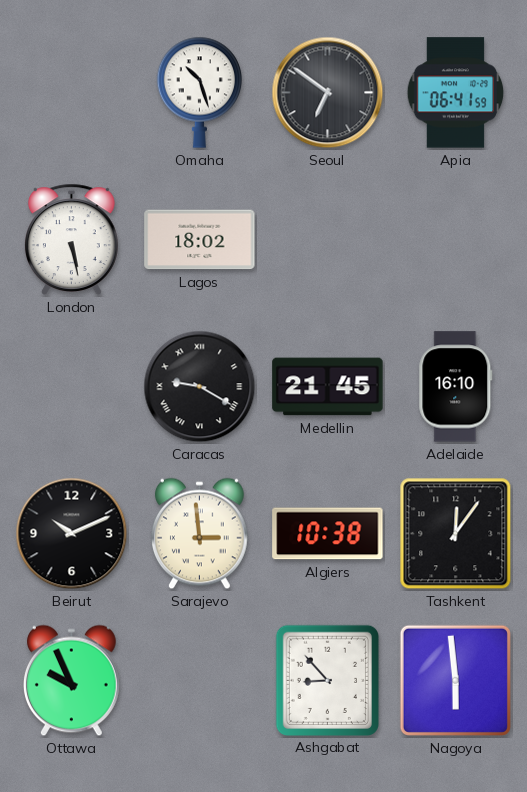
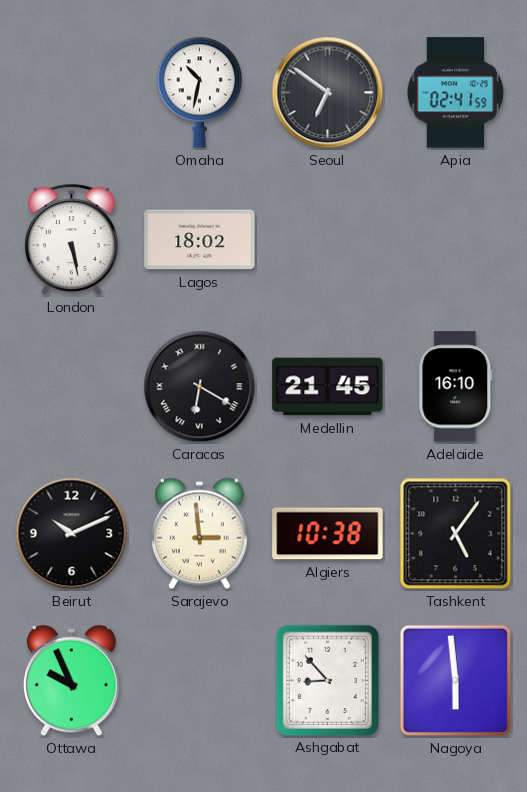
Omaha: 10:27 -> 10:32 (199, 92)
Apia: 06:41 -> 02:41 (456, 93)
Caracas: 9:20 -> 6:20 (200, 387)
Tashkent: 12:06 -> 5:06 (456, 534)
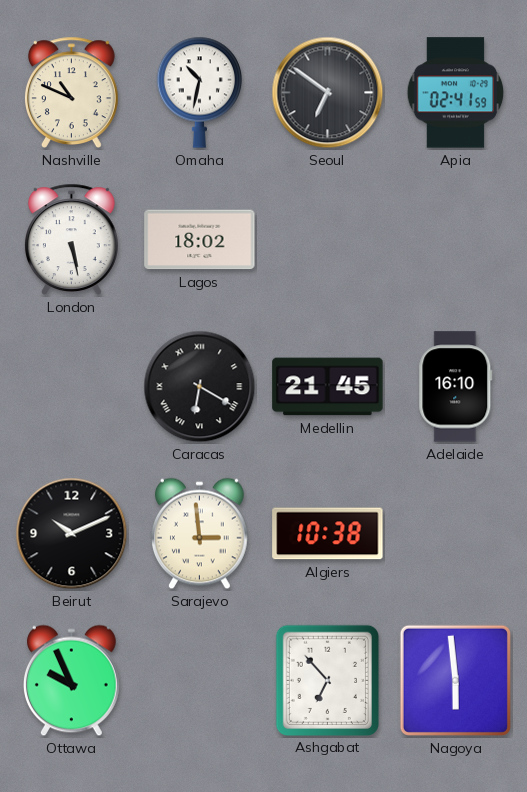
Nashville: none -> 10:49 (71, 92)
Tashkent: 5:06 -> none (456, 534)
Ashgabat: 8:53 -> 6:53 (327, 680)
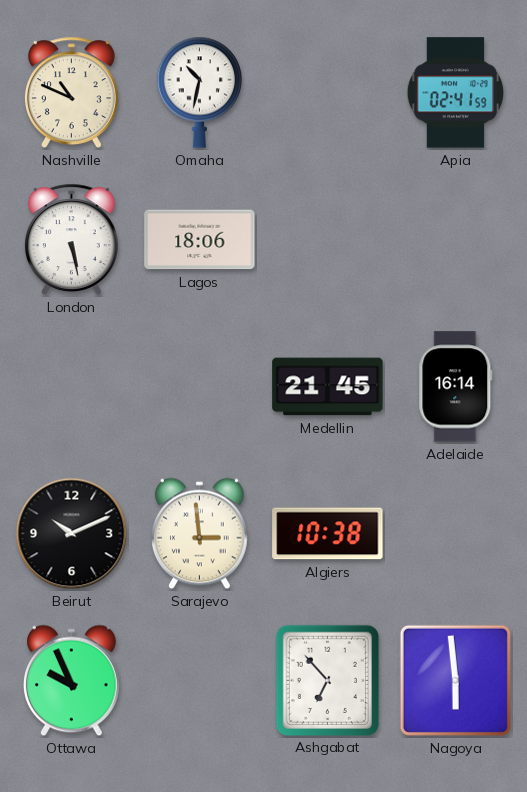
Seoul: 6:51 -> none (328, 93)
Lagos: 18:02 -> 18:06 (200, 240)
Caracas: 6:20 -> none (200, 387)
Adelaide: 16:10 -> 16:14 (456, 387)
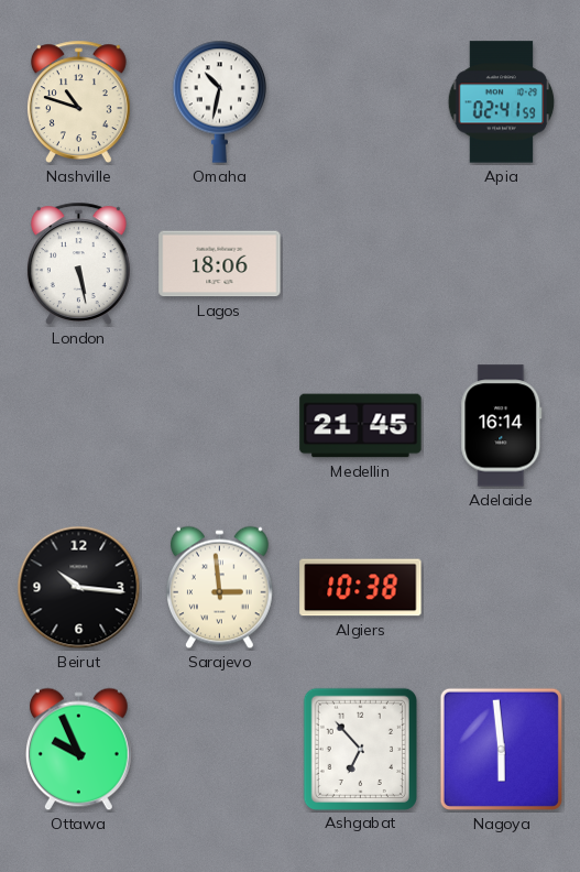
Nashville: 10:49 -> 10:48 (78, 101)
Beirut: 10:11 -> 10:16 (79, 588)
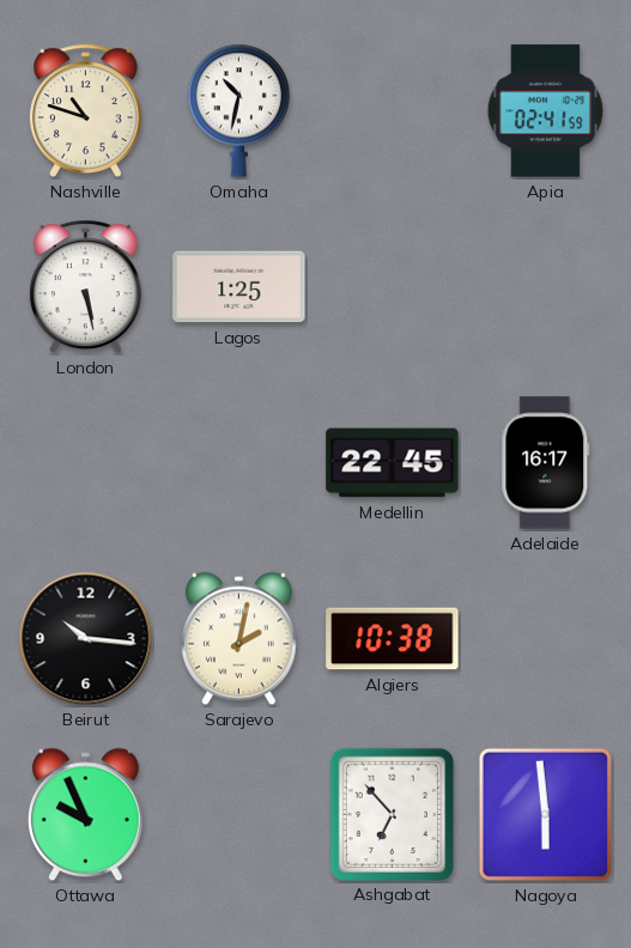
Lagos: 18:06 -> 1:25 (239, 287)
Medellin: 21:45 -> 22:45 (393, 463)
Adelaide: 16:14 -> 16:17 (546, 463)
Sarajevo: 2:59 -> 2:02 (238, 639)
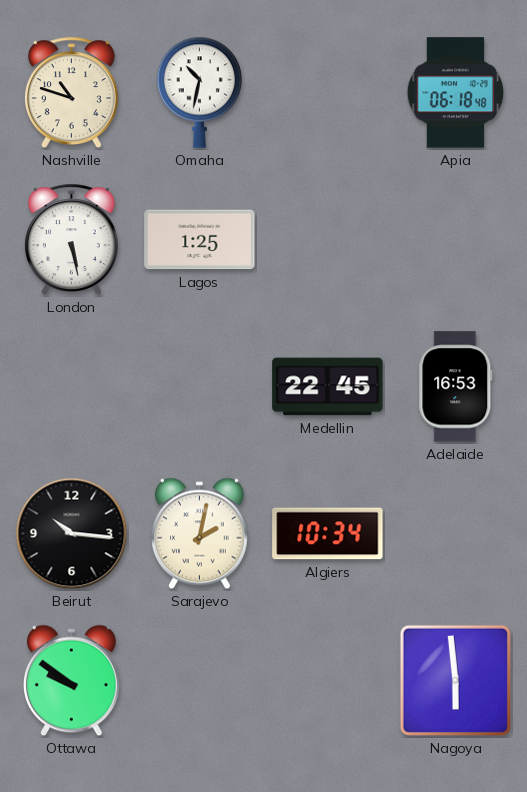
Apia: 02:41 -> 06:18 (456, 93)
Adelaide: 16:17 -> 16:53 (456, 387)
Algiers: 10:38 -> 10:34 (328, 534)
Ottawa: 9:56 -> 9:51 (71, 681)
Ashgabat: 6:53 -> none (392, 814)
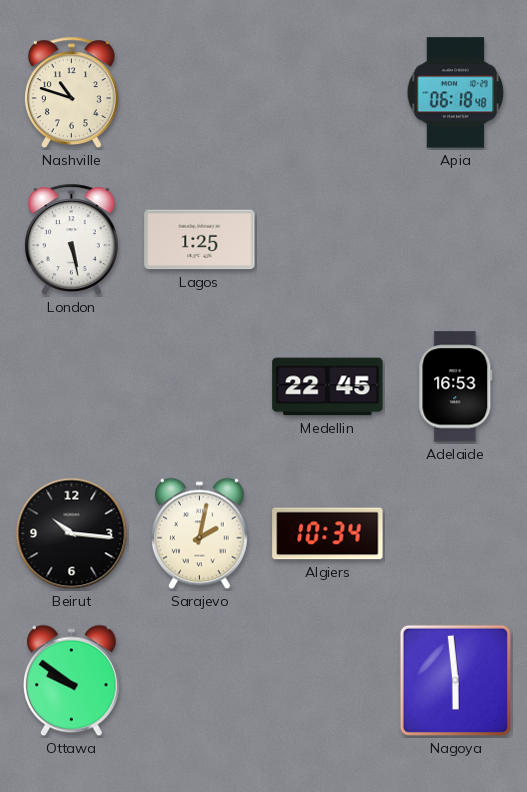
Omaha: 10:32 -> none (199, 92)
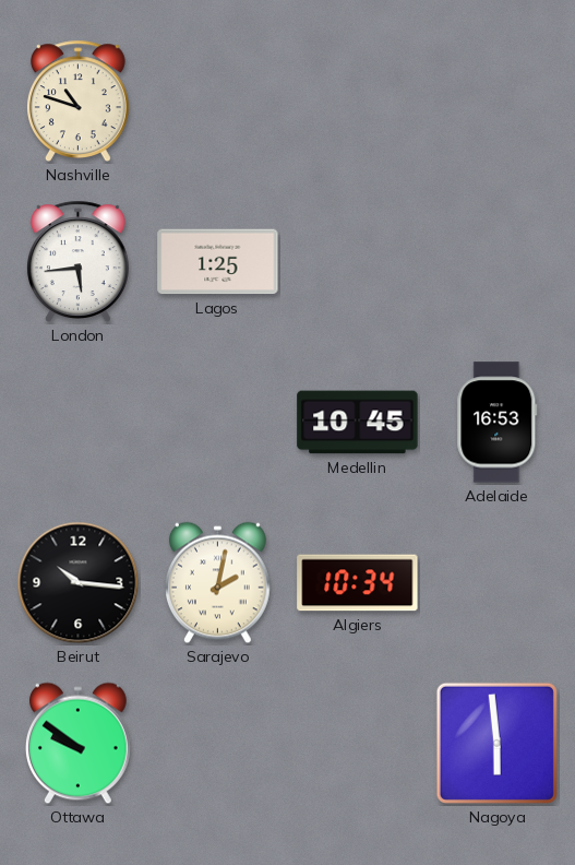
Apia: 06:18 -> none (456, 93)
London: 5:28 -> 5:44 (77, 261)
Medellin: 22:45 -> 10:45 (358, 423)
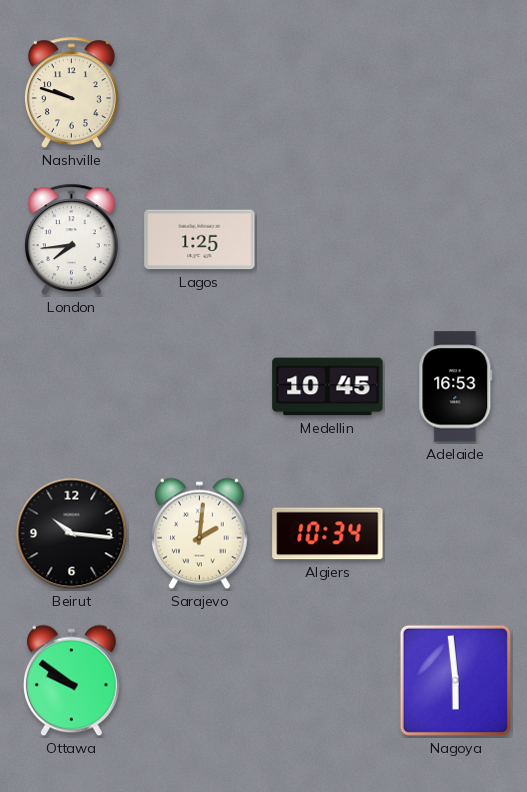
Nashville: 10:48 -> 9:48 (71, 92)
London: 5:44 -> 7:44 (71, 239)
Sarajevo: 2:02 -> 2:01 (199, 534)
